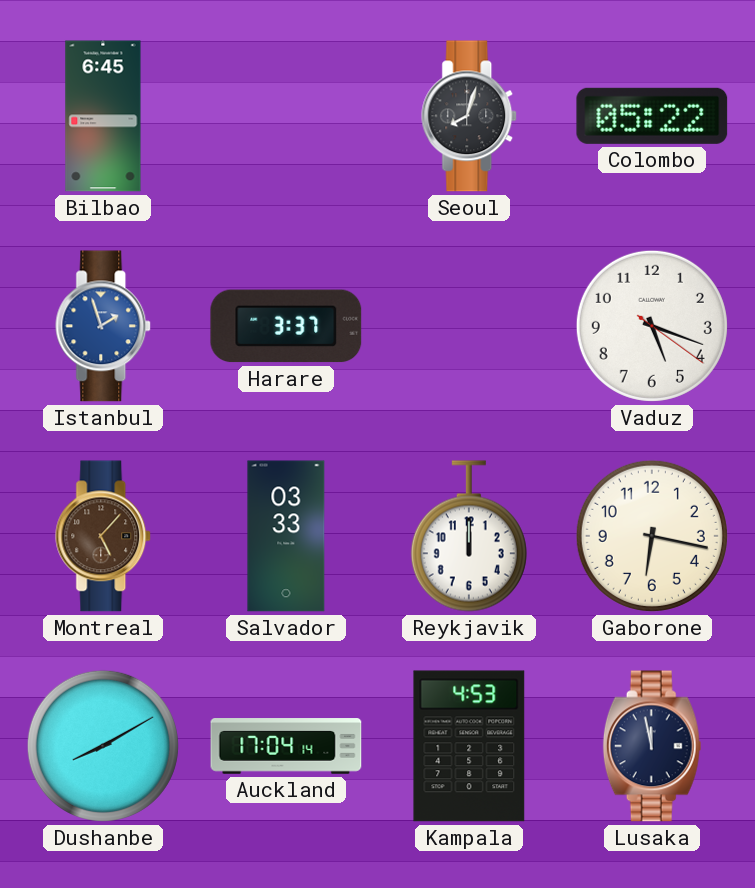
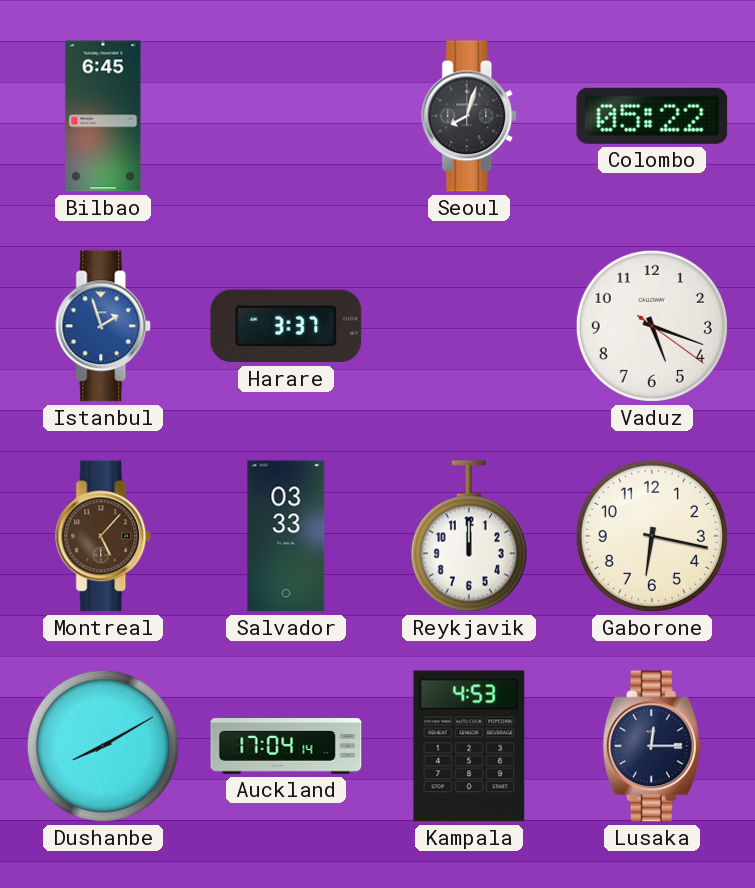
Lusaka: 11:58 -> 12:15 (652, 746)
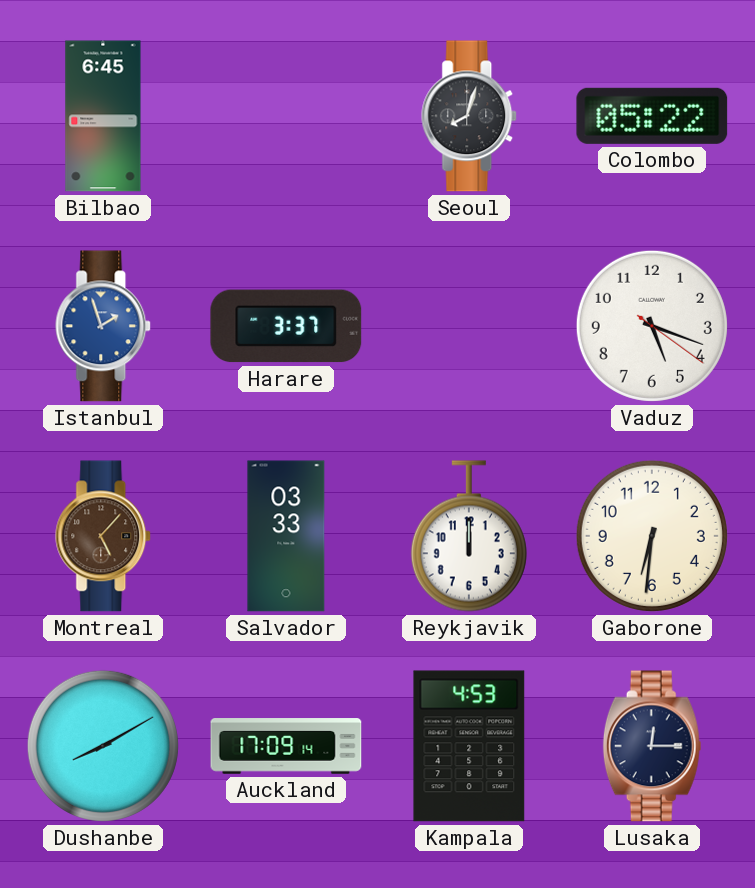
Gaborone: 6:17 -> 6:31 (652, 536)
Auckland: 17:04 -> 17:09 (286, 746)
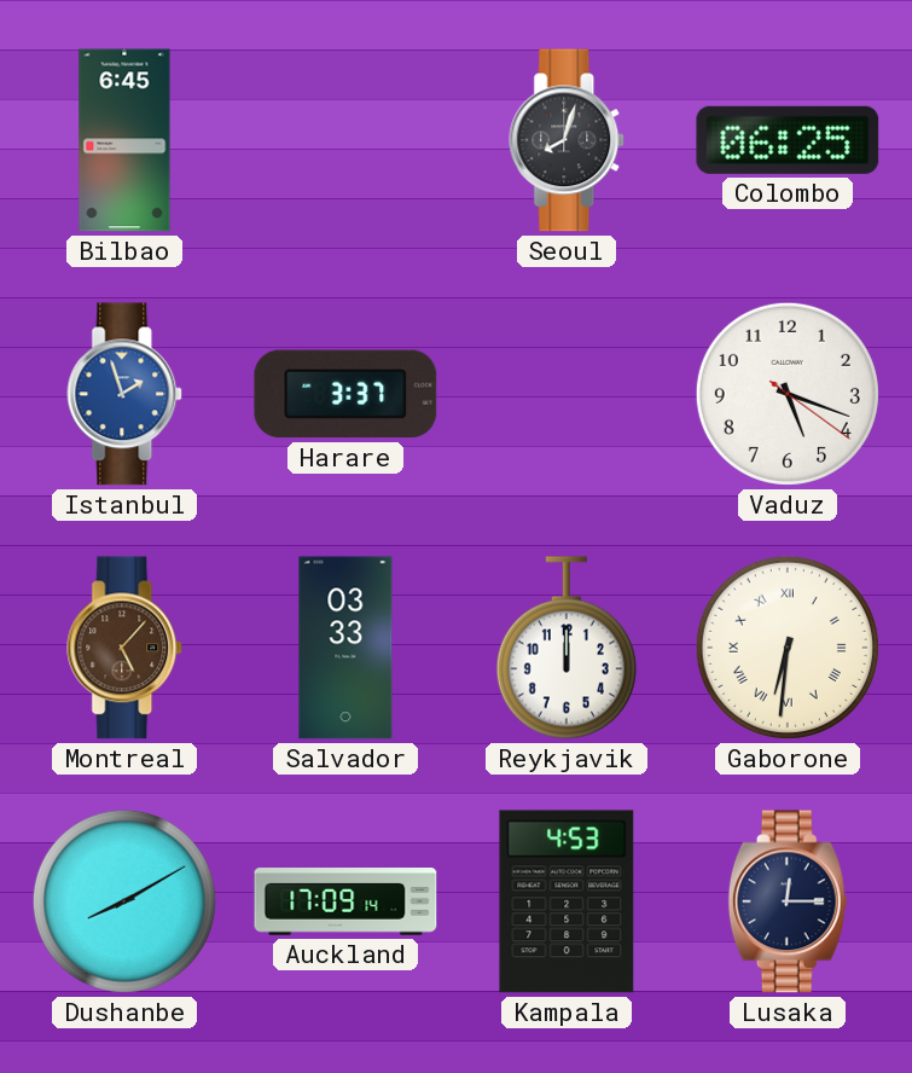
Colombo: 05:22 -> 06:25 (788, 140)
Gaborone numerals: Arabic -> Roman (788, 648)
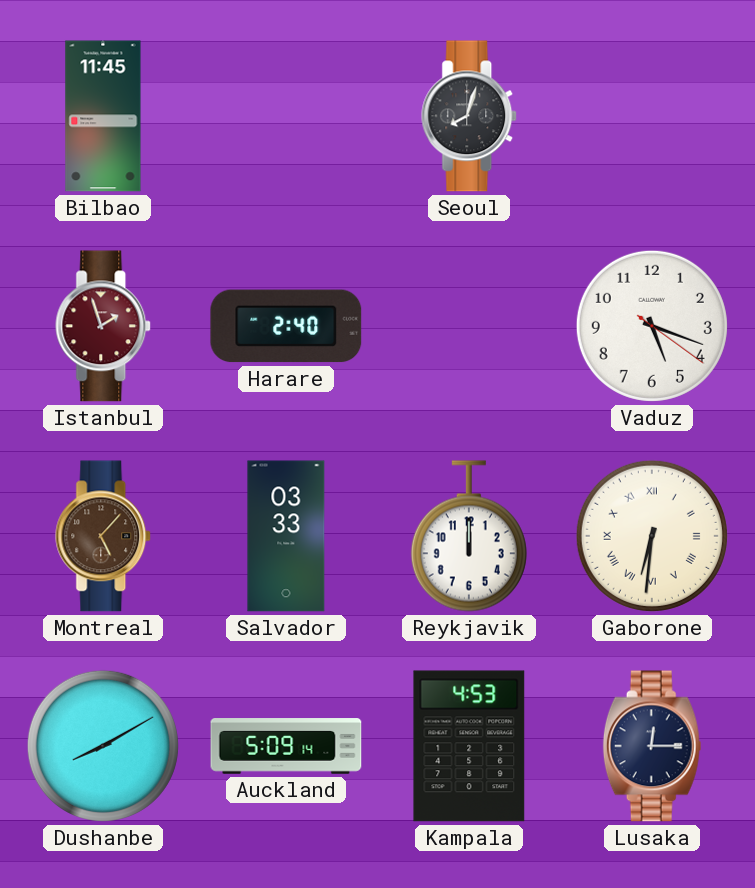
Bilbao: 6:45 -> 11:45 (103, 116)
Colombo: 06:25 -> none (788, 140)
Istanbul dial: blue -> burgundy (104, 326)
Harare: 3:37 -> 2:40 (286, 326)
Auckland: 17:09 -> 5:09 (286, 746)
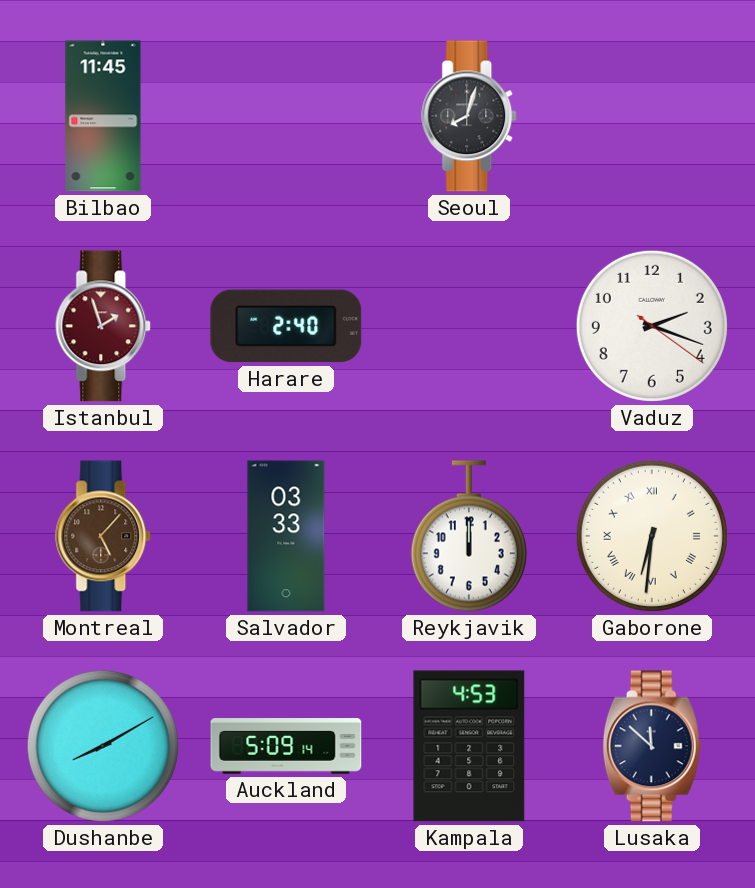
Vaduz: 5:18 -> 2:18 (652, 326)
Lusaka: 12:15 -> 11:52 (652, 746)
